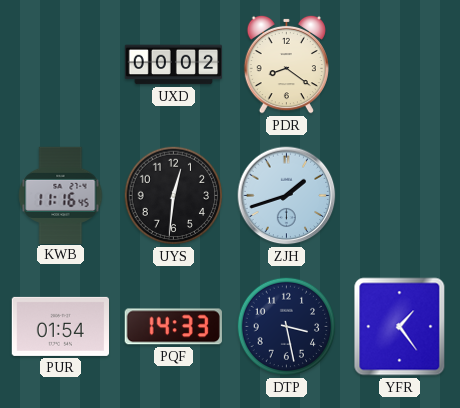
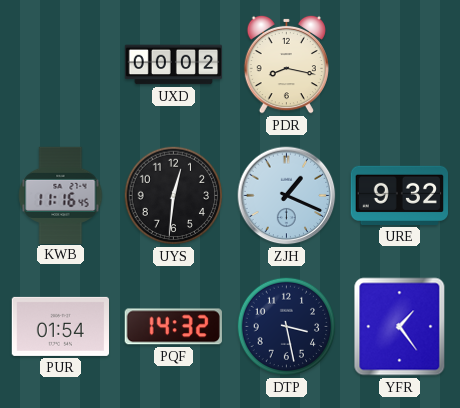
PDR: 8:21 -> 8:17 (286, 64)
ZJH: 1:42 -> 1:19 (287, 196)
URE: none -> 9:32 (399, 195)
PQF: 14:33 -> 14:32 (173, 327)
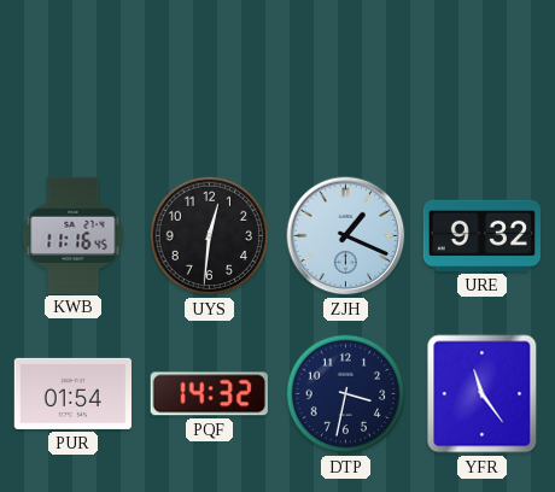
UXD: 00:02 -> none (174, 65)
PDR: 8:17 -> none (286, 64)
DTP: 3:28 -> 3:32 (346, 394)
YFR: 1:24 -> 11:24 (483, 394)
